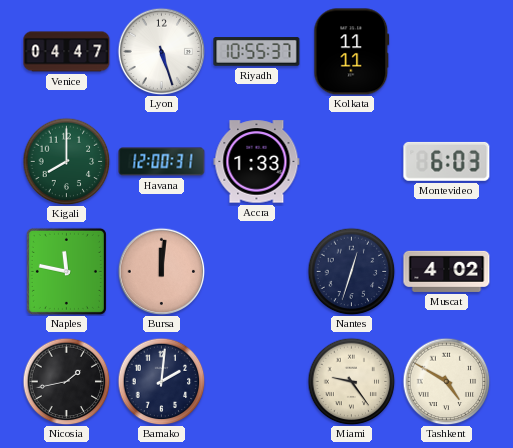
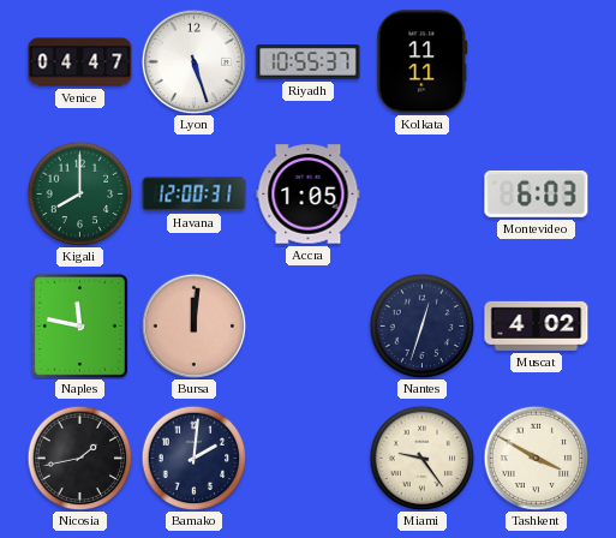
Accra: 1:33 -> 1:05 (309, 195)
Tashkent: 4:50 -> 3:50 (536, 458)
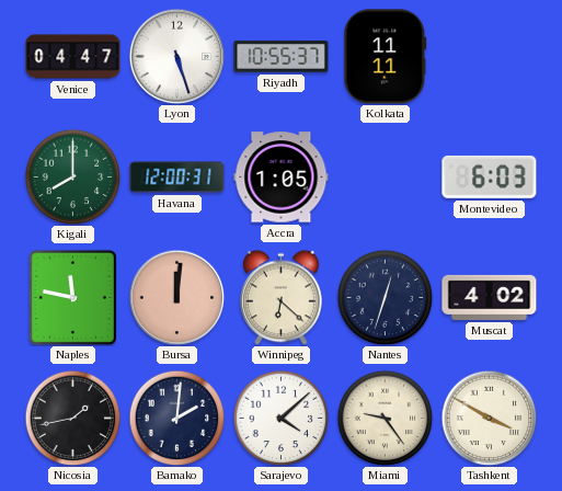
Winnipeg: none -> 6:22 (282, 297)
Sarajevo: none -> 4:08 (280, 418)
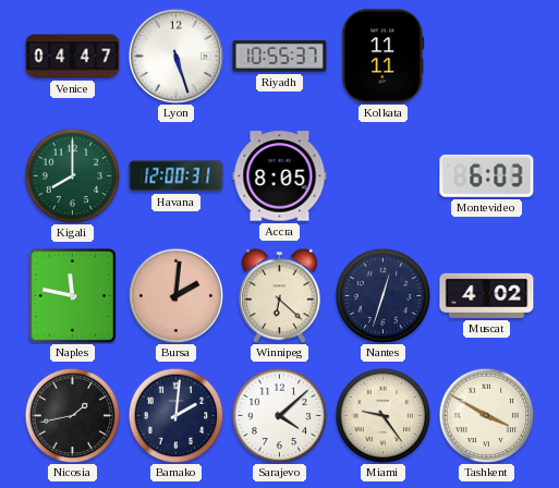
Accra: 1:05 -> 8:05 (280, 176)
Bursa: 12:01 -> 2:01 (175, 295)
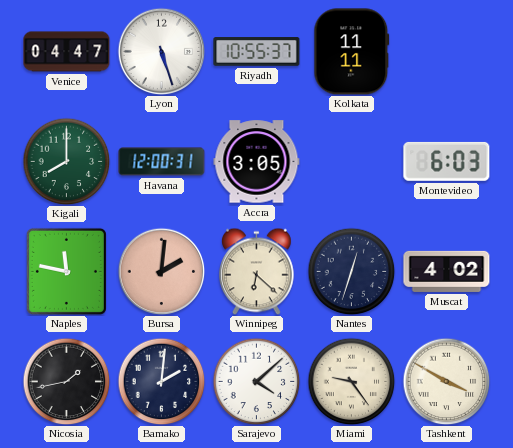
Accra: 8:05 -> 3:05 (257, 162)
